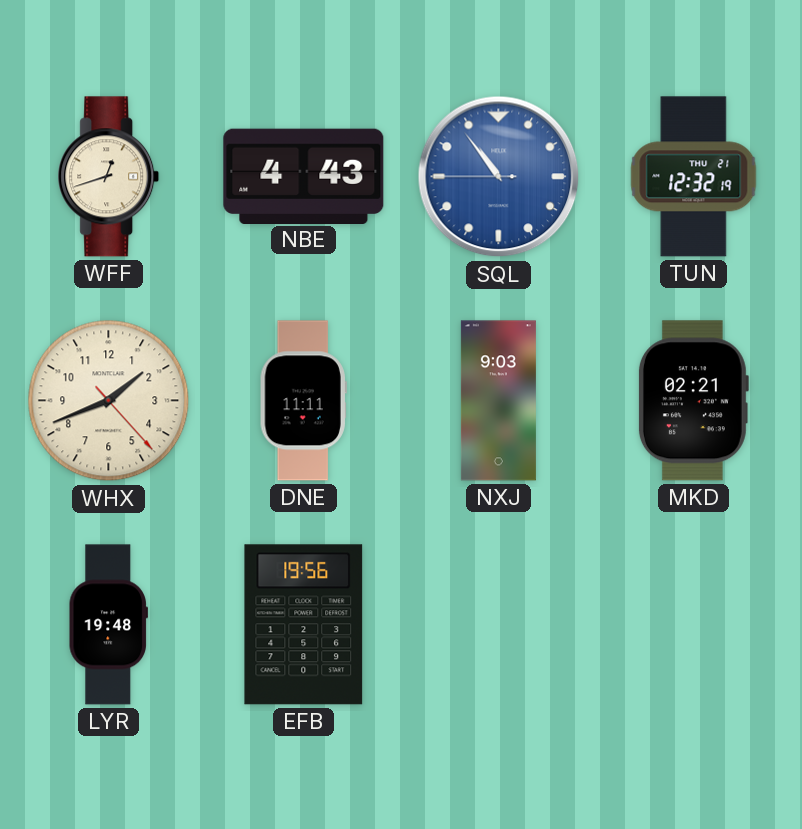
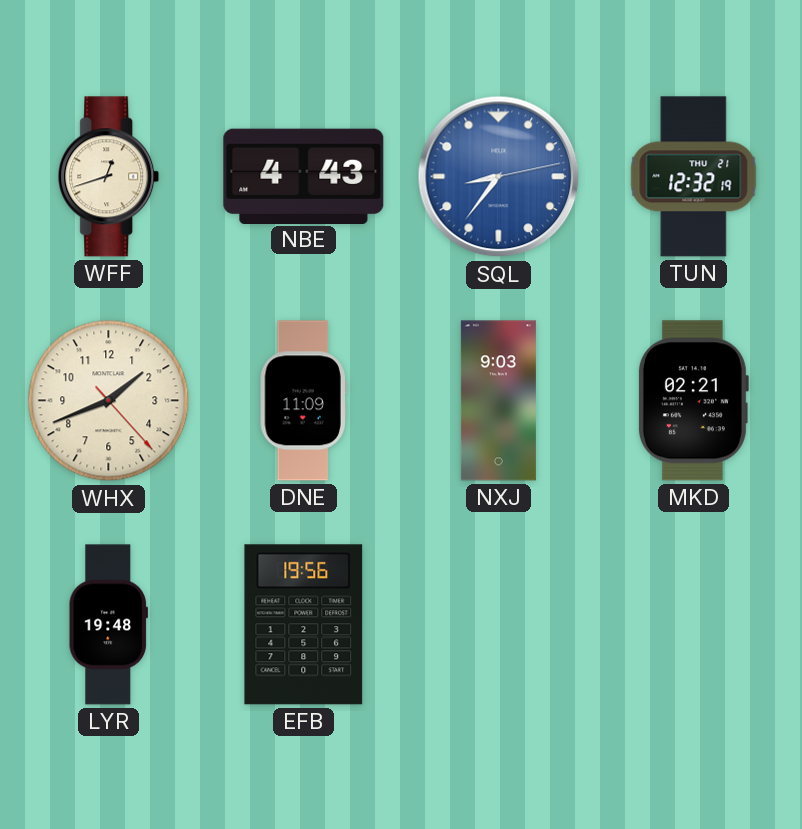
SQL: 10:53 -> 8:36 (499, 177)
DNE: 11:11 -> 11:09 (303, 401)
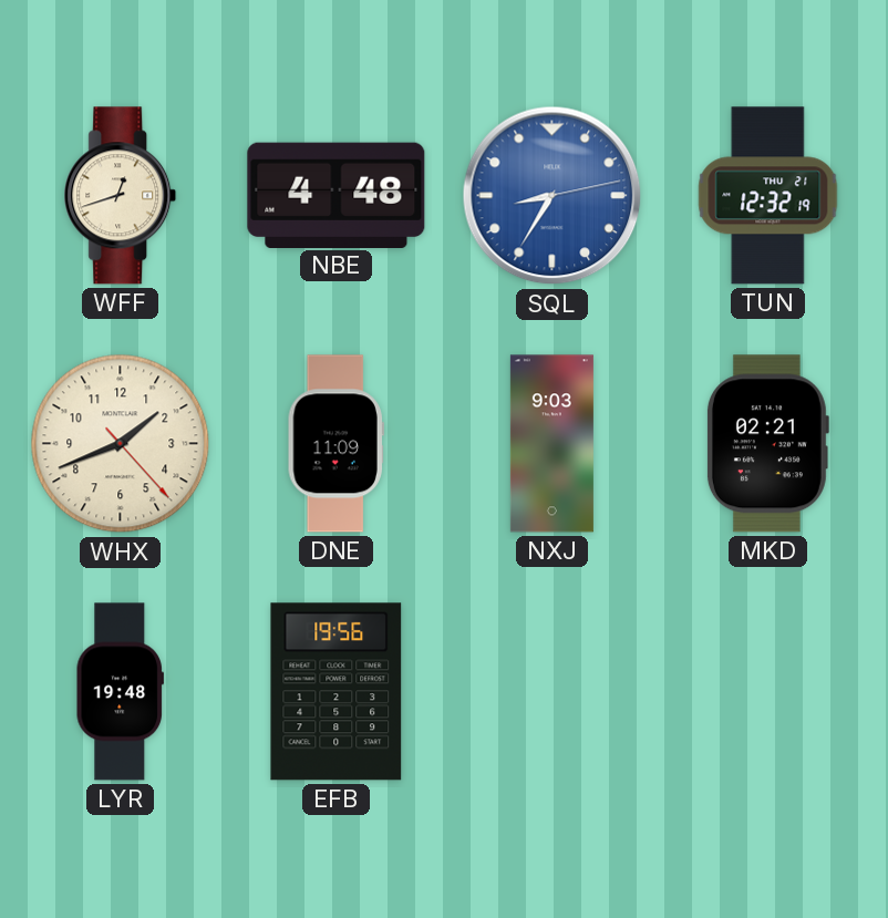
NBE: 4:43 -> 4:48 (337, 195)
SQL: 8:36 -> 8:35 (553, 196)
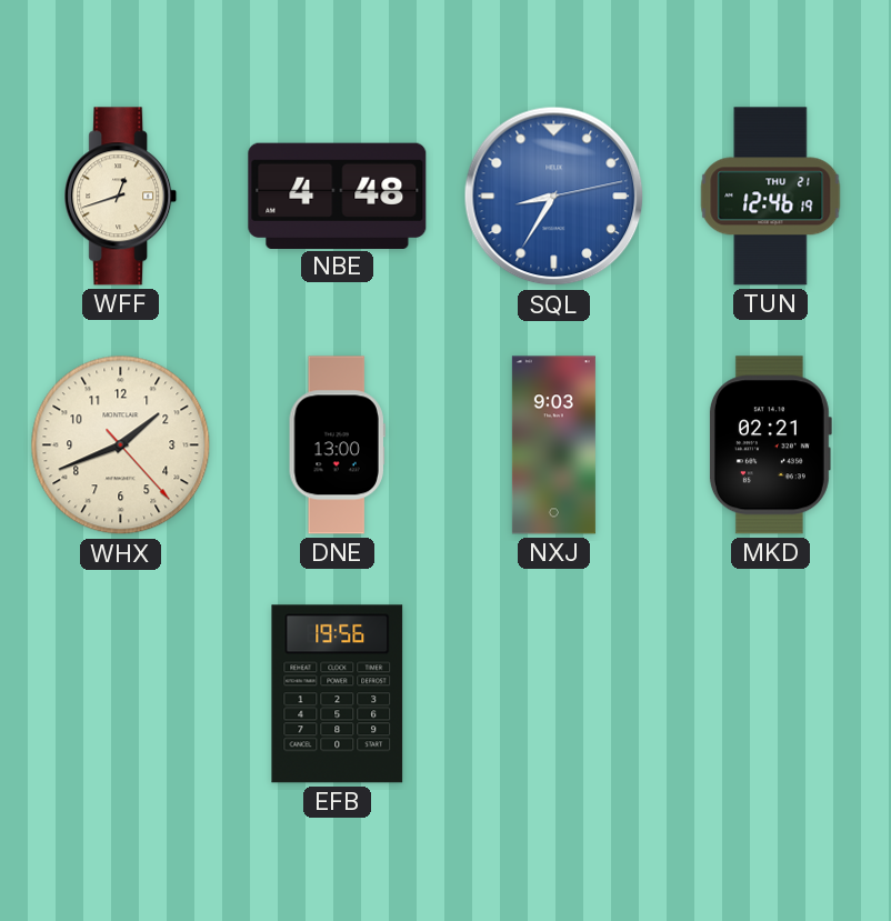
TUN: 12:32 -> 12:46 (771, 197)
DNE: 11:09 -> 13:00 (337, 446)
LYR: 19:48 -> none (120, 692)
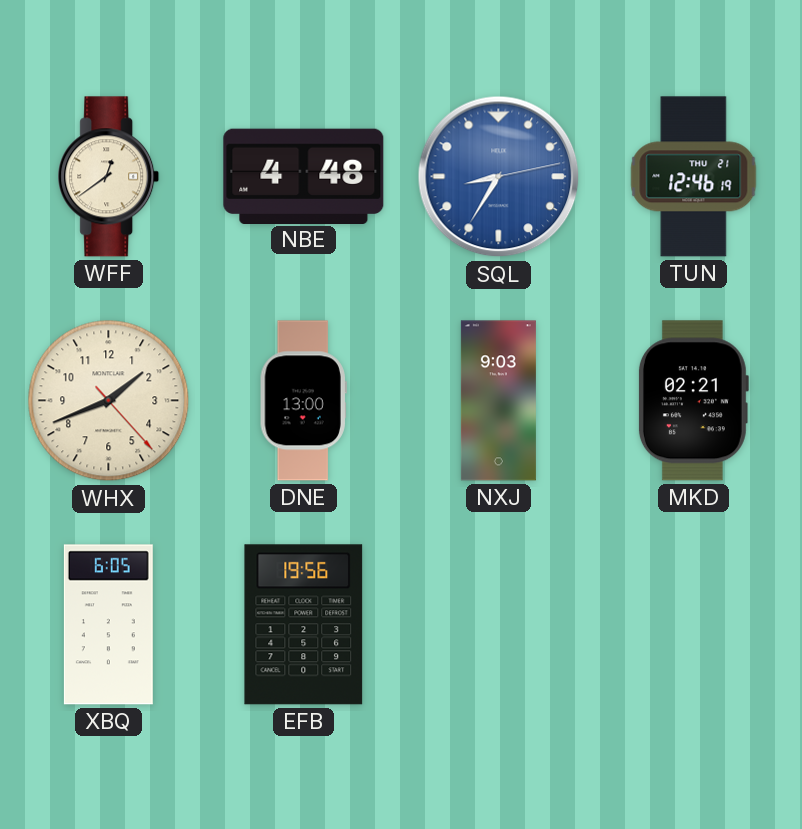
WFF: 12:42 -> 12:39 (109, 177)
XBQ: none -> 6:05 (108, 625)
